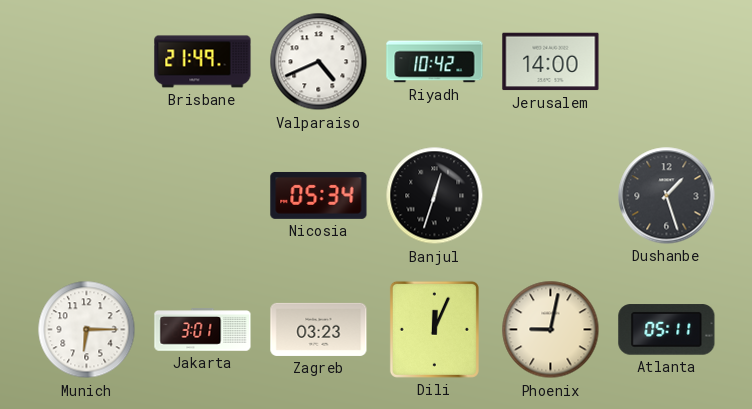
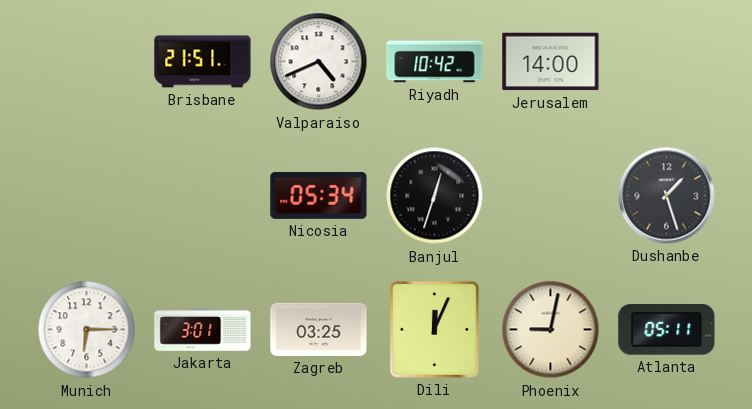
Brisbane: 21:49 -> 21:51 (203, 62)
Zagreb: 03:23 -> 03:25 (319, 329)
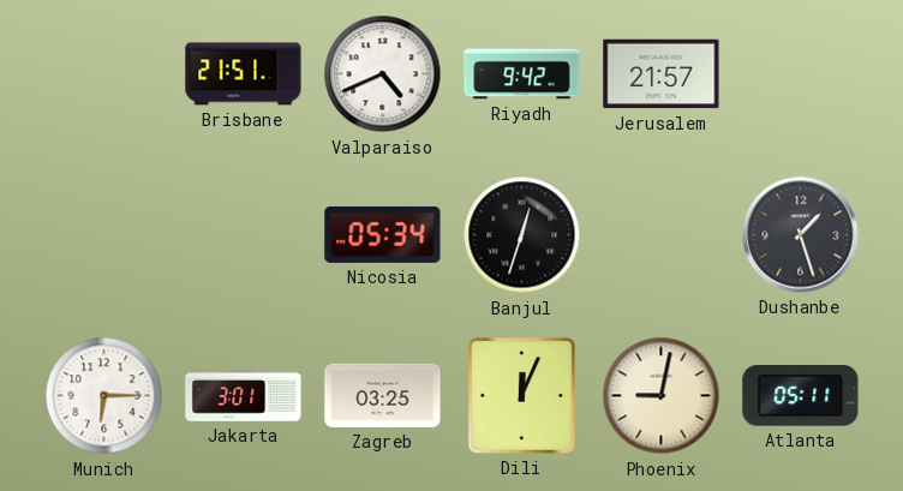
Riyadh: 10:42 -> 9:42 (522, 74)
Jerusalem: 14:00 -> 21:57 (662, 74)
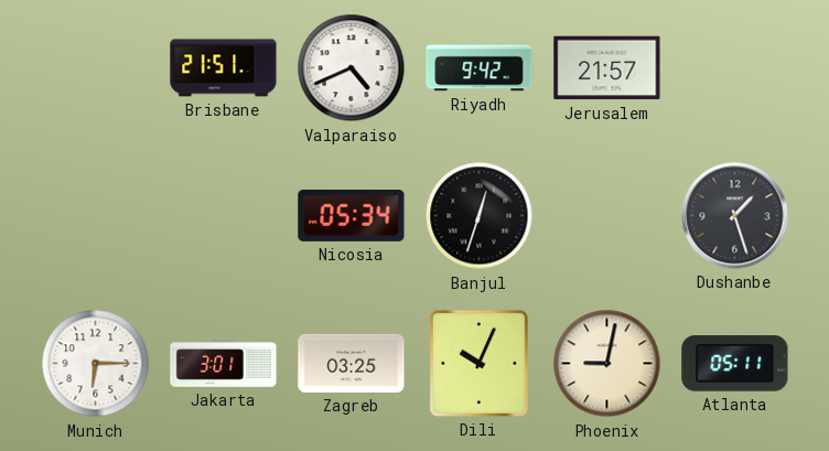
Dili: 12:04 -> 10:04 (478, 363)
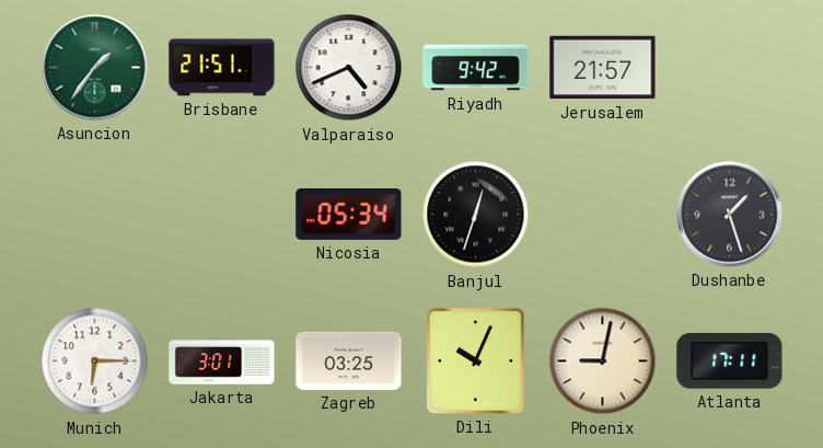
Asuncion: none -> 1:36 (95, 68)
Atlanta: 05:11 -> 17:11 (730, 361)
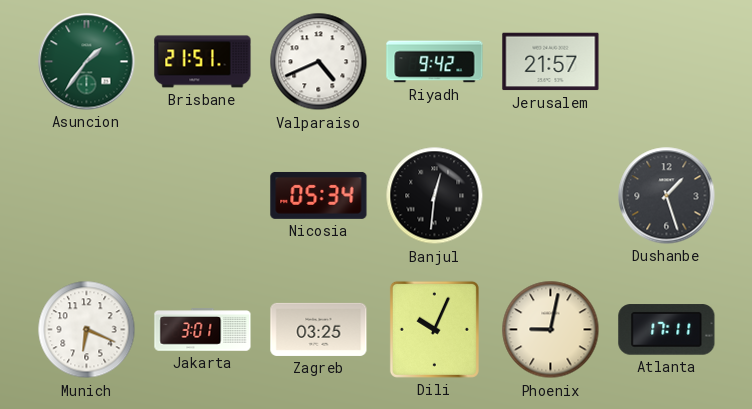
Banjul: 12:33 -> 12:31 (435, 196)
Munich: 6:15 -> 6:19 (87, 330)
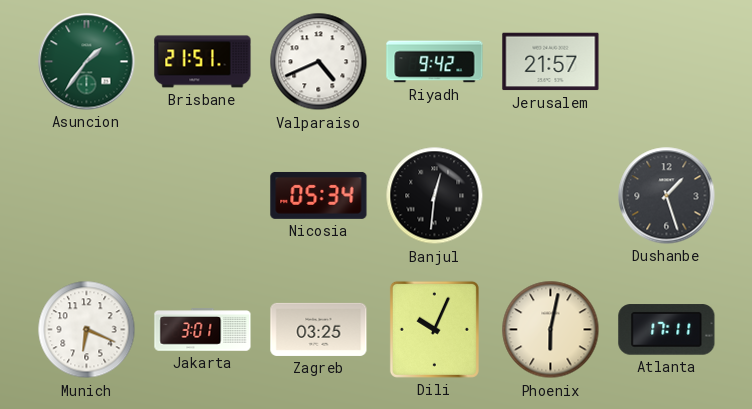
Phoenix: 9:02 -> 6:02 (551, 330)
